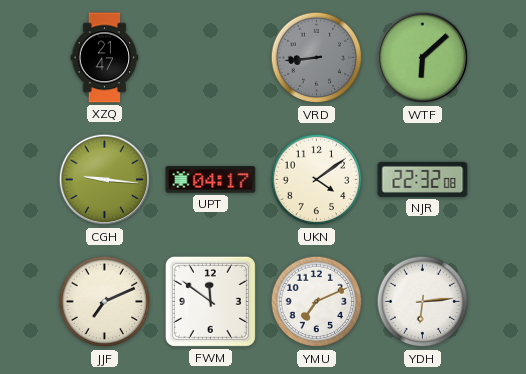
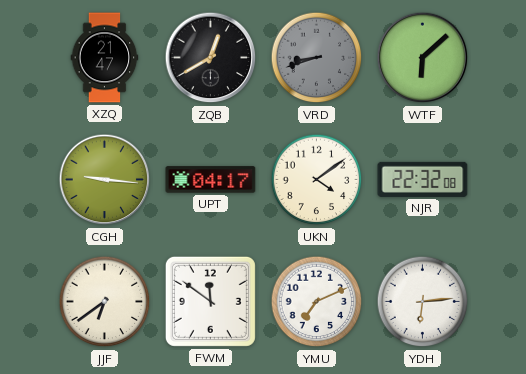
ZQB: none -> 12:40 (211, 58)
VRD: 8:44 -> 8:42 (317, 58)
JJF: 7:11 -> 6:39 (105, 302)
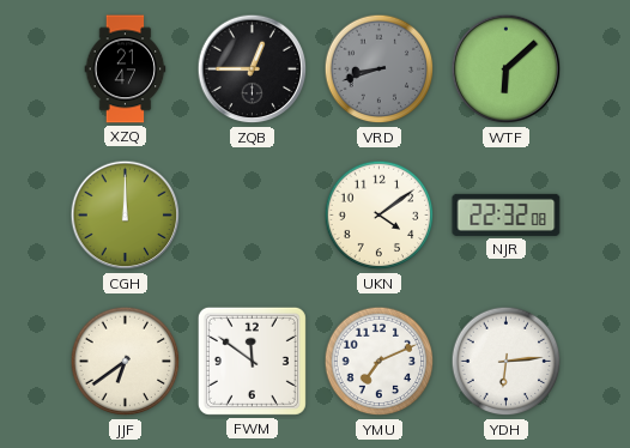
ZQB: 12:40 -> 12:45 (253, 69)
CGH: 9:16 -> 12:00 (126, 216)
UPT: 04:17 -> none (211, 180)
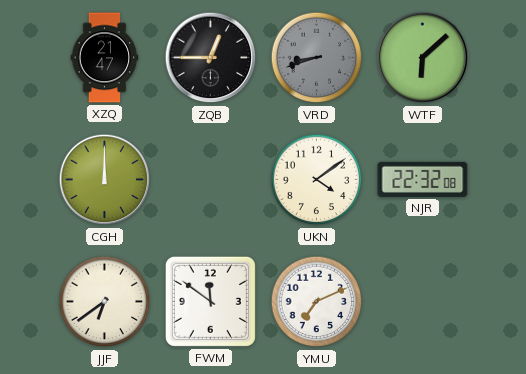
YDH: 6:14 -> none (507, 362)
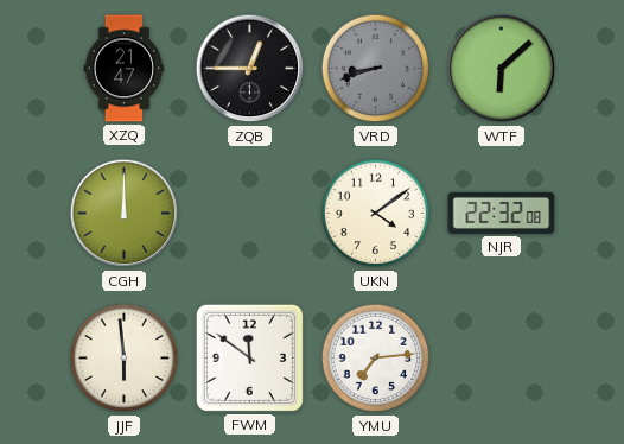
JJF: 6:39 -> 5:59 (125, 359)
YMU: 7:11 -> 7:14 (376, 359)
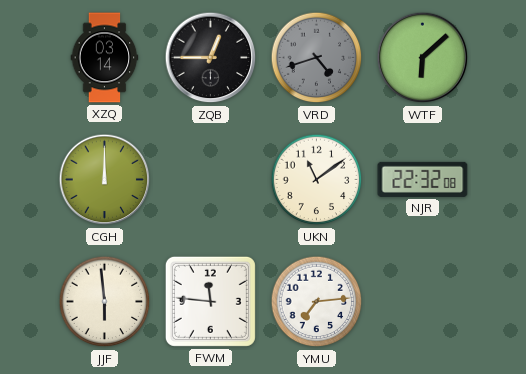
XZQ: 21:47 -> 03:14 (105, 58)
VRD: 8:42 -> 4:42 (317, 58)
UKN: 4:09 -> 11:09 (317, 180)
FWM: 11:51 -> 11:46 (210, 301)
